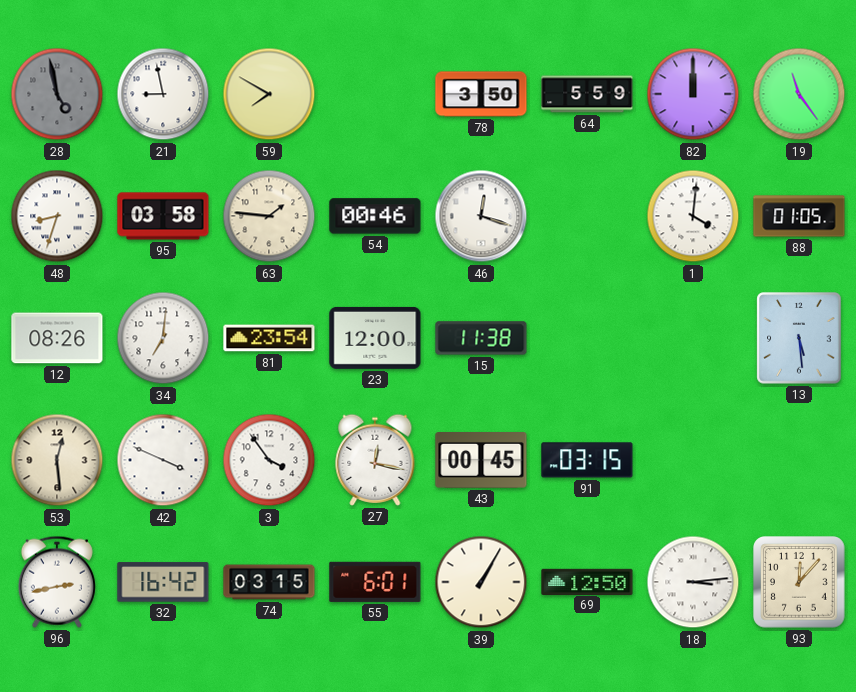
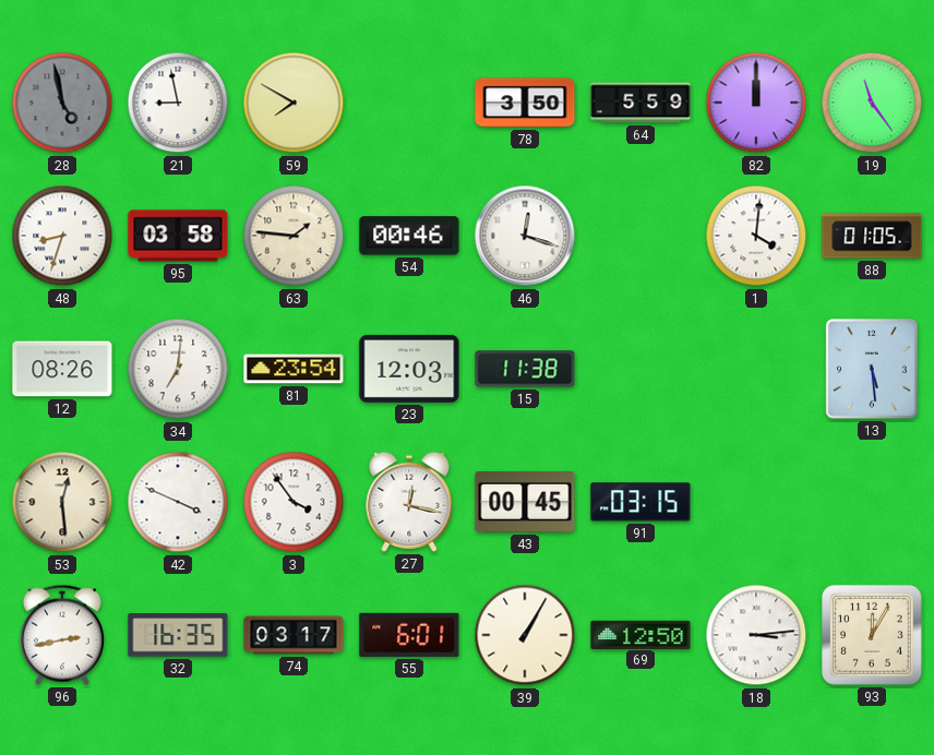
23: 12:00 -> 12:03 (409, 369)
32: 16:42 -> 16:35 (178, 635)
74: 03:15 -> 03:17 (294, 635)
93: 12:07 -> 12:05 (873, 636)
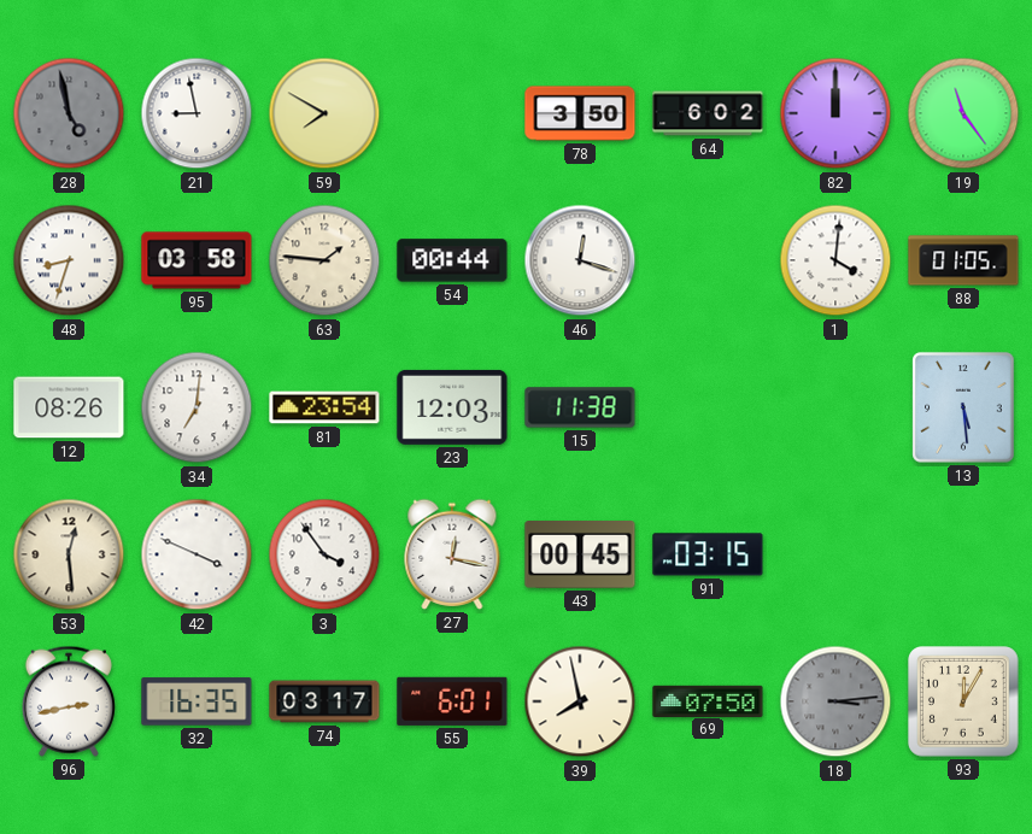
64: 5:59 -> 6:02 (708, 113)
54: 00:46 -> 00:44 (452, 260)
39: 1:05 -> 7:58 (580, 701)
69: 12:50 -> 07:50 (708, 700)
18 dial: white -> grey (835, 701)
